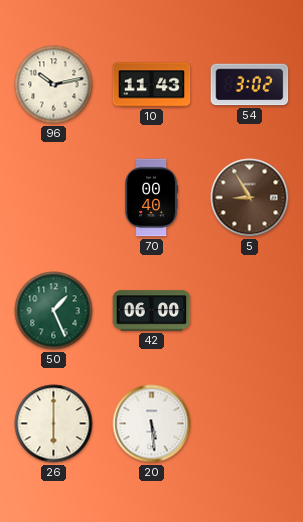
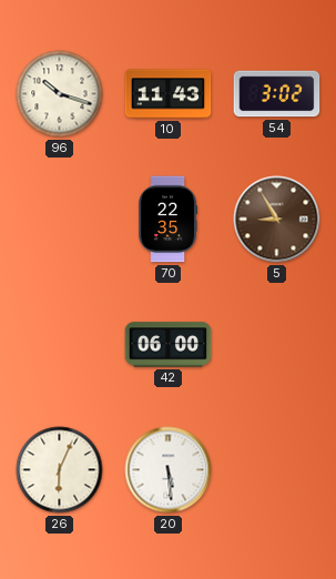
96: 10:13 -> 10:18 (60, 94)
70: 00:40 -> 22:35 (167, 220)
50: 1:26 -> none (54, 311)
26: 6:00 -> 6:04 (60, 470)
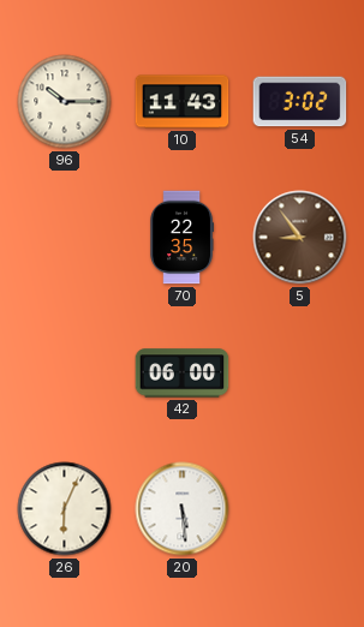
96: 10:18 -> 10:15 (65, 102)
5: 8:55 -> 8:54 (300, 238)
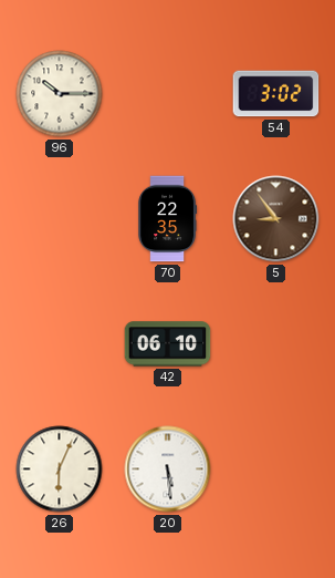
10: 11:43 -> none (183, 102)
42: 06:00 -> 06:10 (168, 344)
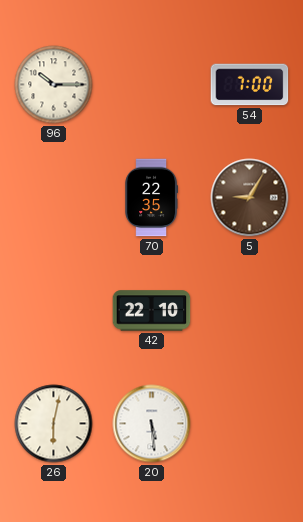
54: 3:02 -> 7:00 (250, 85)
5: 8:54 -> 9:05 (250, 198)
42: 06:10 -> 22:10 (152, 311)
26: 6:04 -> 6:02 (54, 424)
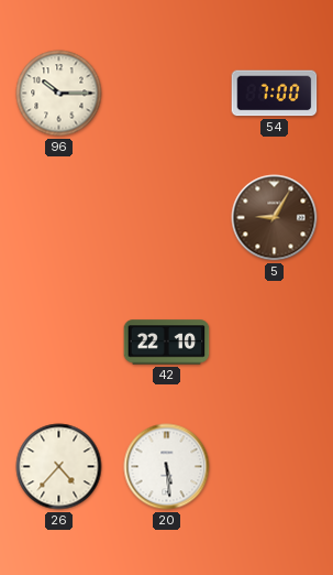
70: 22:35 -> none (151, 198)
26: 6:02 -> 4:37 (59, 467)
